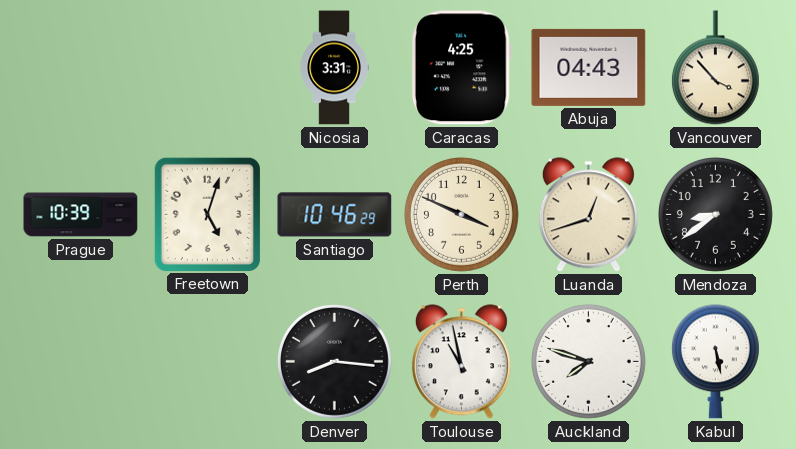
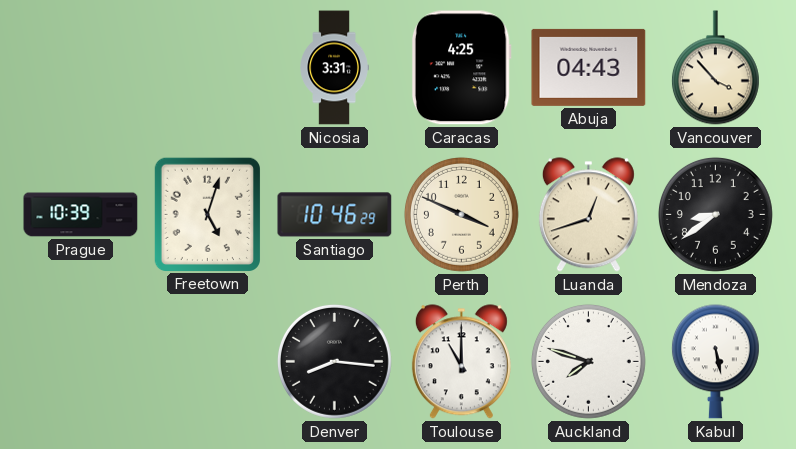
Toulouse: 10:58 -> 11:00 (461, 362)
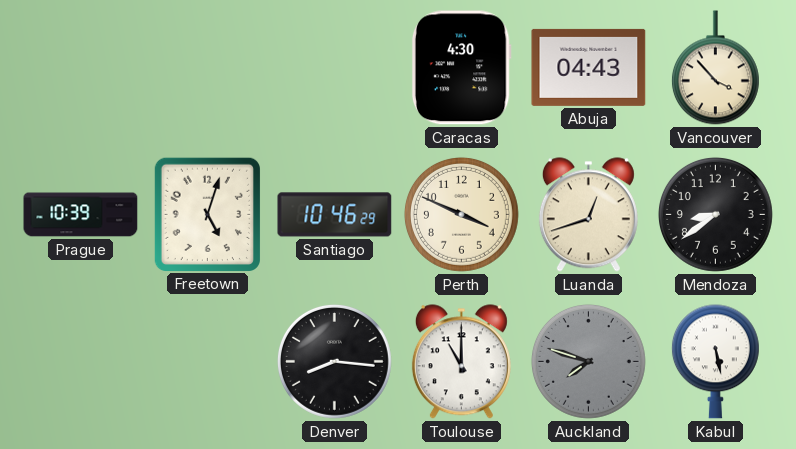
Nicosia: 3:31 -> none (334, 68)
Caracas: 4:25 -> 4:30 (461, 68)
Auckland dial: white -> grey (588, 361)
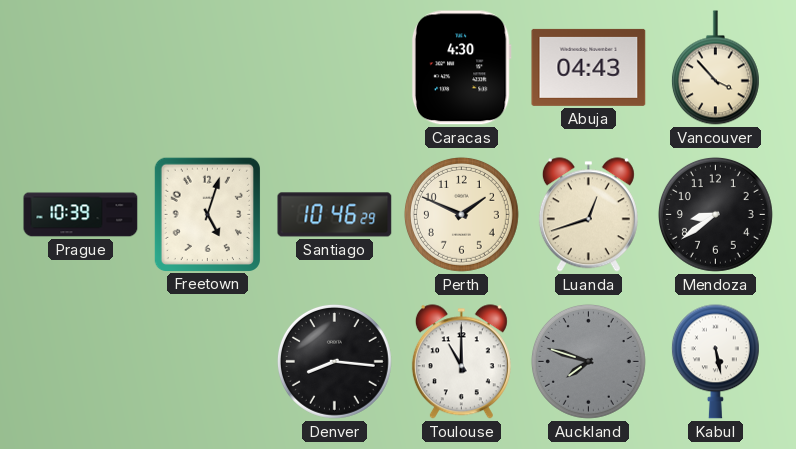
Perth: 3:49 -> 1:49 (461, 214)
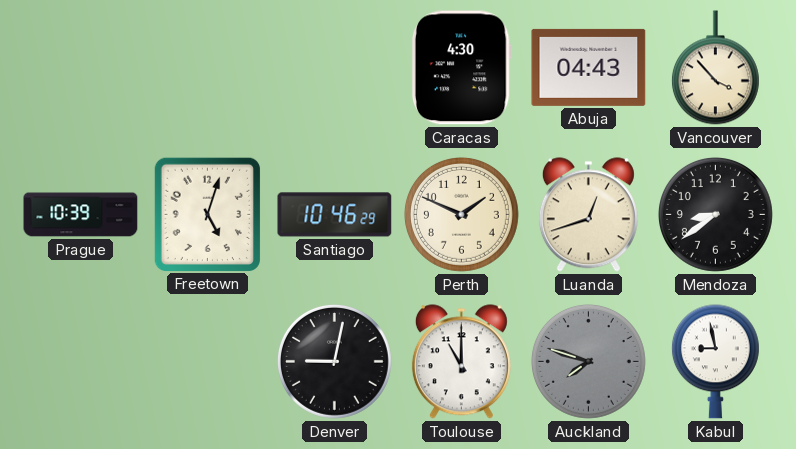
Denver: 8:16 -> 9:02 (334, 361)
Kabul: 5:28 -> 8:58 (715, 362)
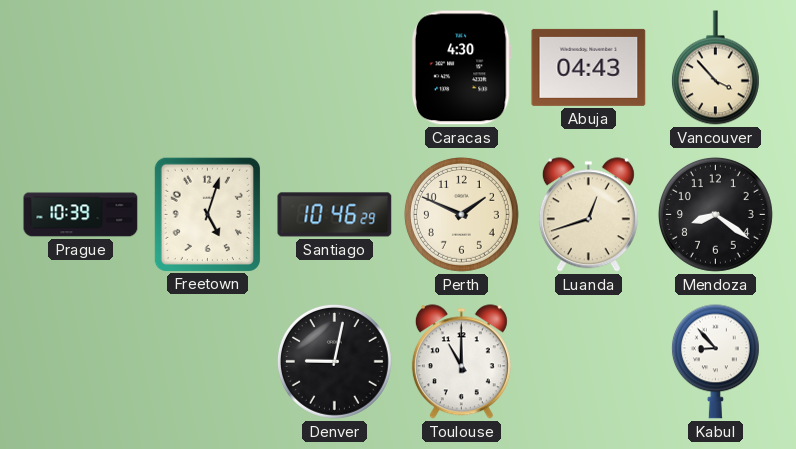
Mendoza: 8:39 -> 8:21 (715, 214)
Auckland: 7:48 -> none (588, 361)
Kabul: 8:58 -> 8:53 (715, 362)
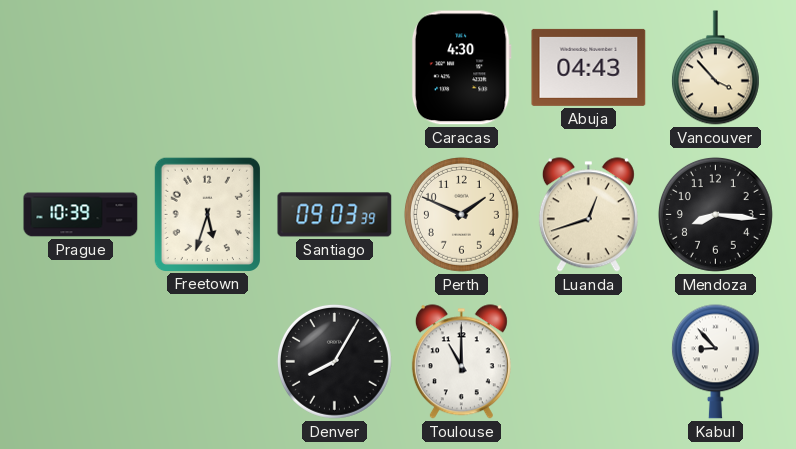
Freetown: 5:03 -> 5:33 (207, 214)
Santiago: 10:46 -> 09:03 (335, 215)
Mendoza: 8:21 -> 8:16 (715, 214)
Denver: 9:02 -> 8:05 (334, 361)
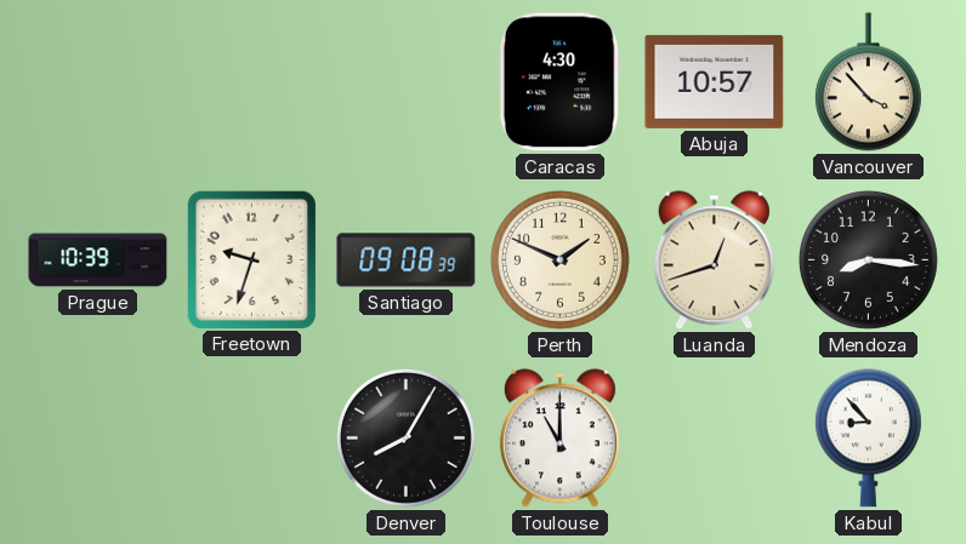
Abuja: 04:43 -> 10:57 (715, 81)
Freetown: 5:33 -> 9:33 (251, 259)
Santiago: 09:03 -> 09:08 (407, 260)
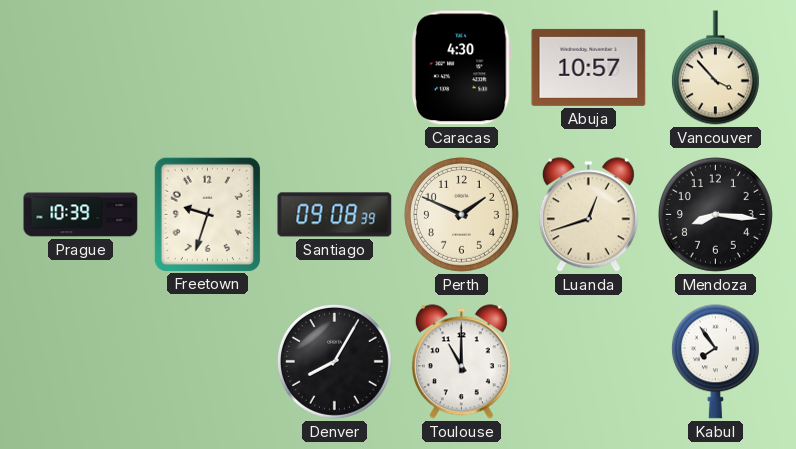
Kabul: 8:53 -> 7:54 (715, 362)
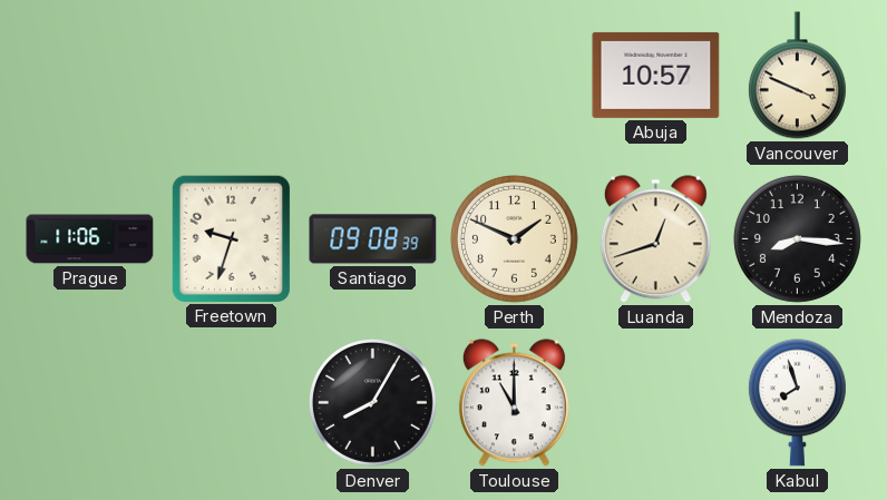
Caracas: 4:30 -> none (461, 68)
Vancouver: 3:53 -> 3:49 (797, 76)
Prague: 10:39 -> 11:06 (90, 239)
Kabul: 7:54 -> 7:57 (797, 403)
